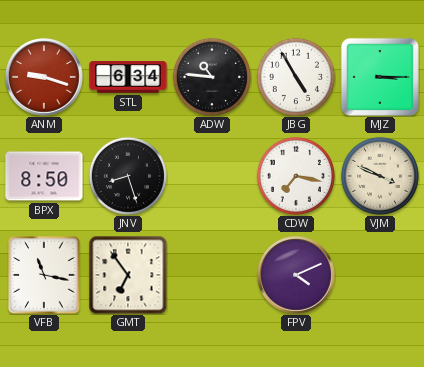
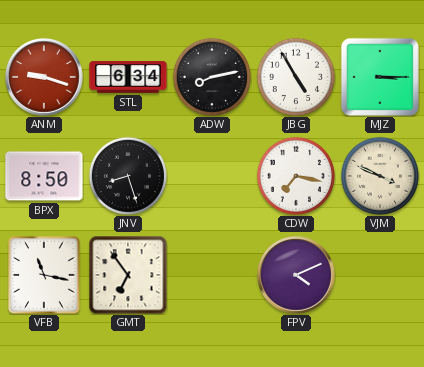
ADW: 10:46 -> 8:13 (212, 77)
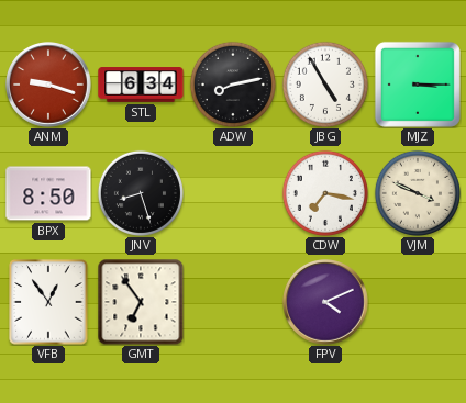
VFB: 11:17 -> 12:54 (48, 302)
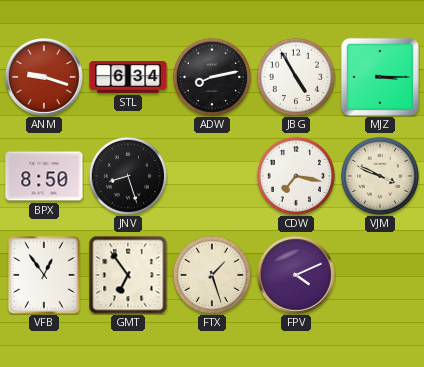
FTX: none -> 1:27 (212, 275)
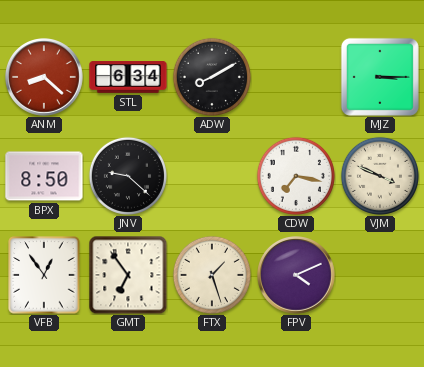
ANM: 9:18 -> 8:22 (45, 78)
ADW: 8:13 -> 8:10 (212, 77)
JBG: 4:55 -> none (296, 77)
JNV: 8:27 -> 9:22 (128, 176)
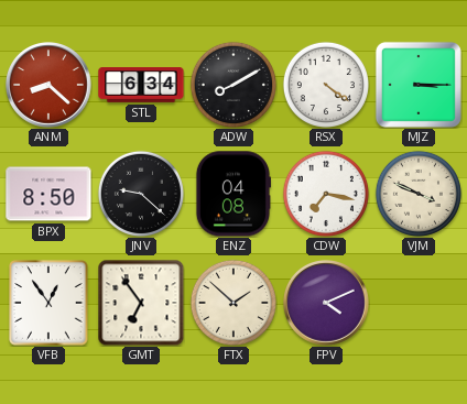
RSX: none -> 4:21 (326, 85)
ENZ: none -> 04:08 (232, 194)
FTX: 1:27 -> 1:52 (233, 303)
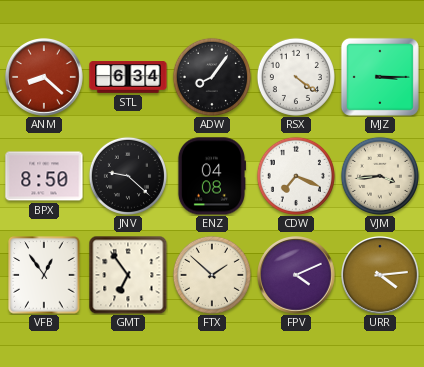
ADW: 8:10 -> 8:06 (212, 77)
CDW: 7:17 -> 7:19 (296, 176)
VJM: 3:49 -> 3:44 (380, 176)
URR: none -> 4:14 (381, 276)
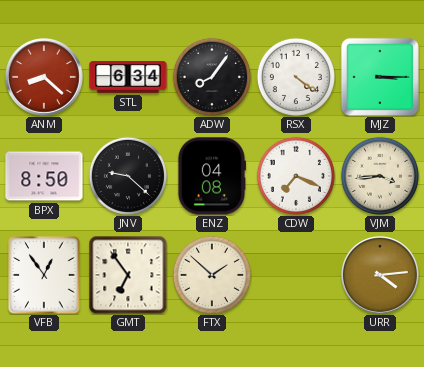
FPV: 4:11 -> none (297, 276)
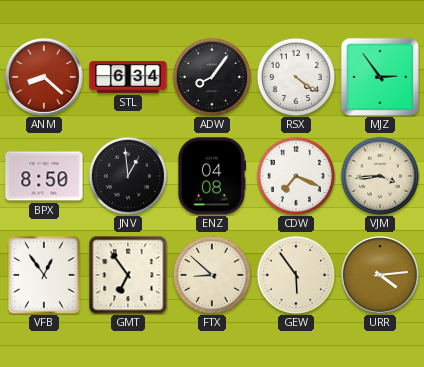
MJZ: 3:15 -> 2:54 (380, 77)
JNV: 9:22 -> 12:59 (128, 176)
FTX: 1:52 -> 8:52 (212, 275)
GEW: none -> 5:54 (296, 275)
